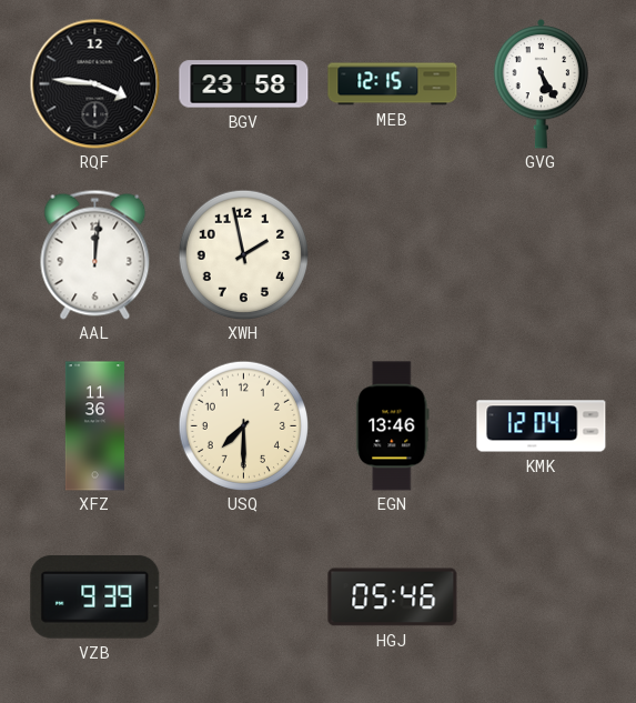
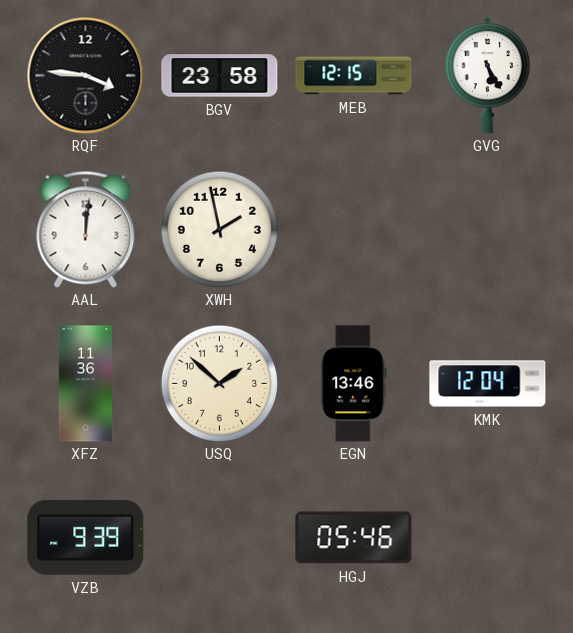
USQ: 7:30 -> 1:52 (219, 383)
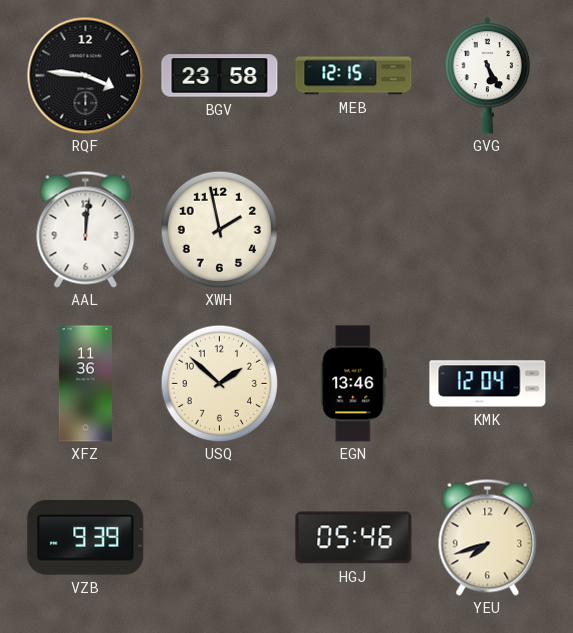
YEU: none -> 7:42 (488, 537)
